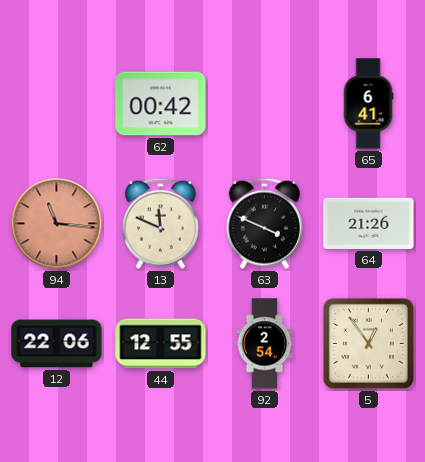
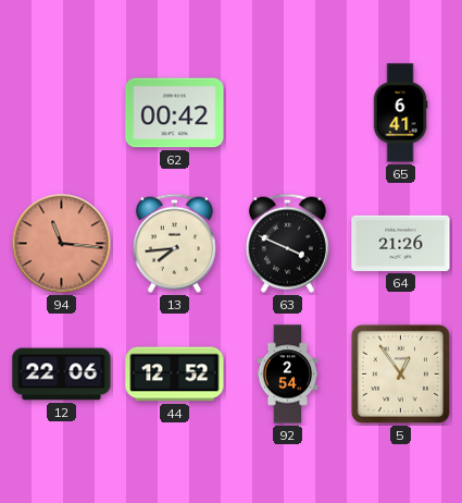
13: 11:49 -> 7:44 (174, 243)
44: 12:55 -> 12:52 (175, 375)
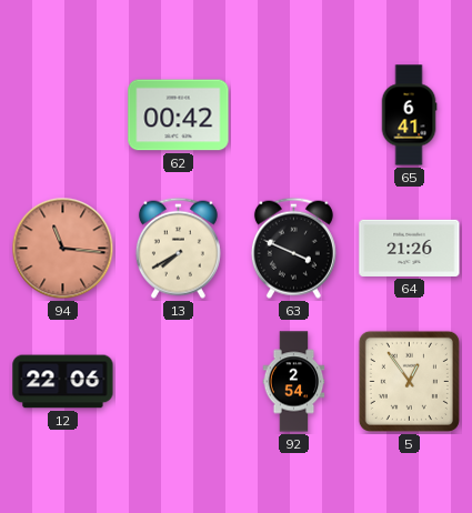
13: 7:44 -> 7:40 (178, 248)
44: 12:52 -> none (175, 375)
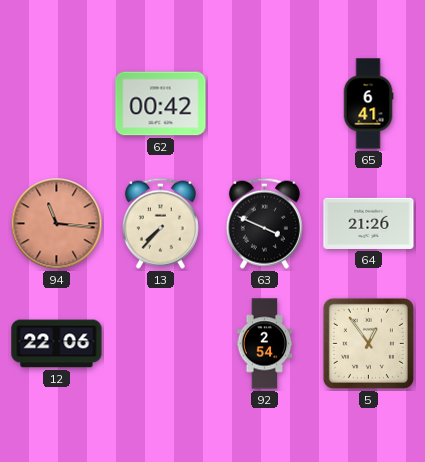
13: 7:40 -> 7:37 (160, 223)
